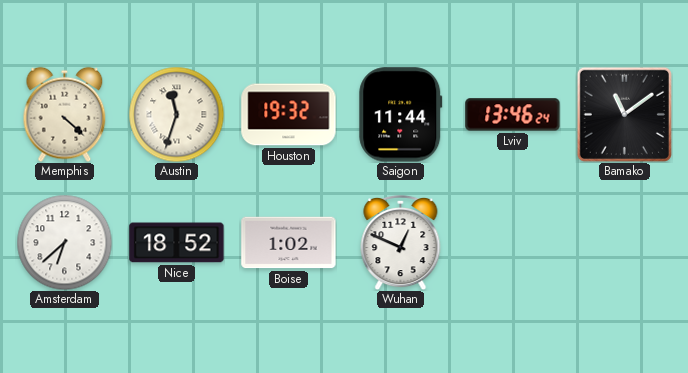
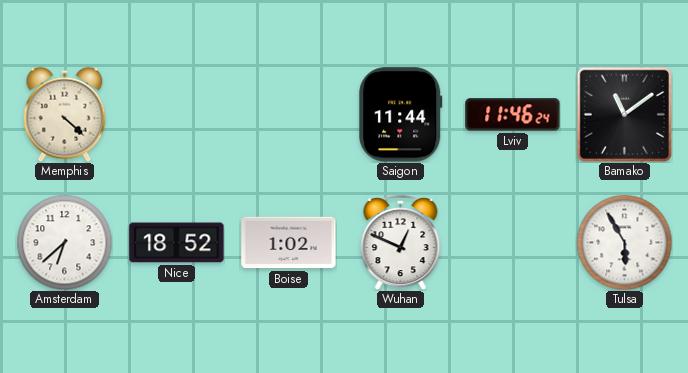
Austin: 11:33 -> none (176, 114)
Houston: 19:32 -> none (289, 115)
Lviv: 13:46 -> 11:46 (513, 115)
Tulsa: none -> 5:55 (624, 242)
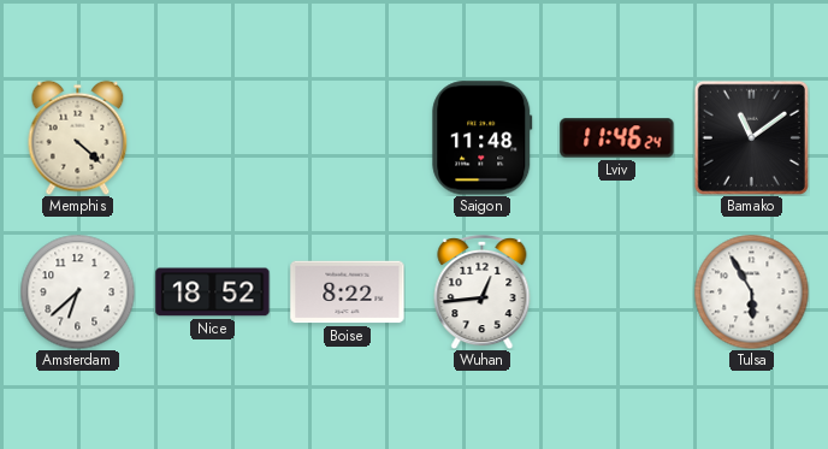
Saigon: 11:44 -> 11:48 (483, 138)
Boise: 1:02 -> 8:22 (348, 293)
Wuhan: 12:49 -> 12:44 (483, 291)
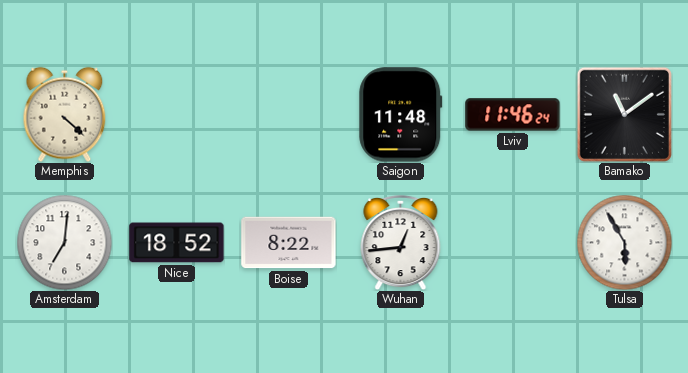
Amsterdam: 6:38 -> 7:01 (64, 242)
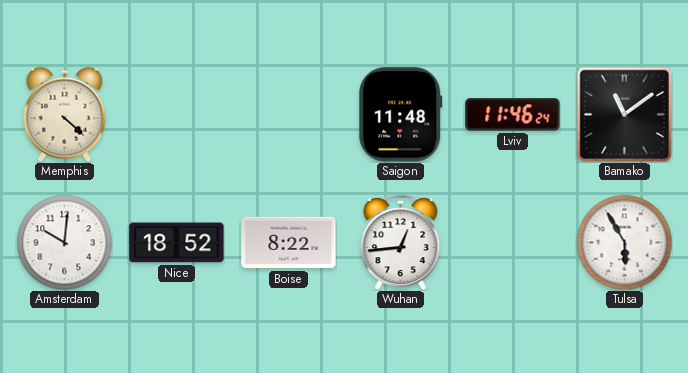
Amsterdam: 7:01 -> 10:01 (64, 242)
